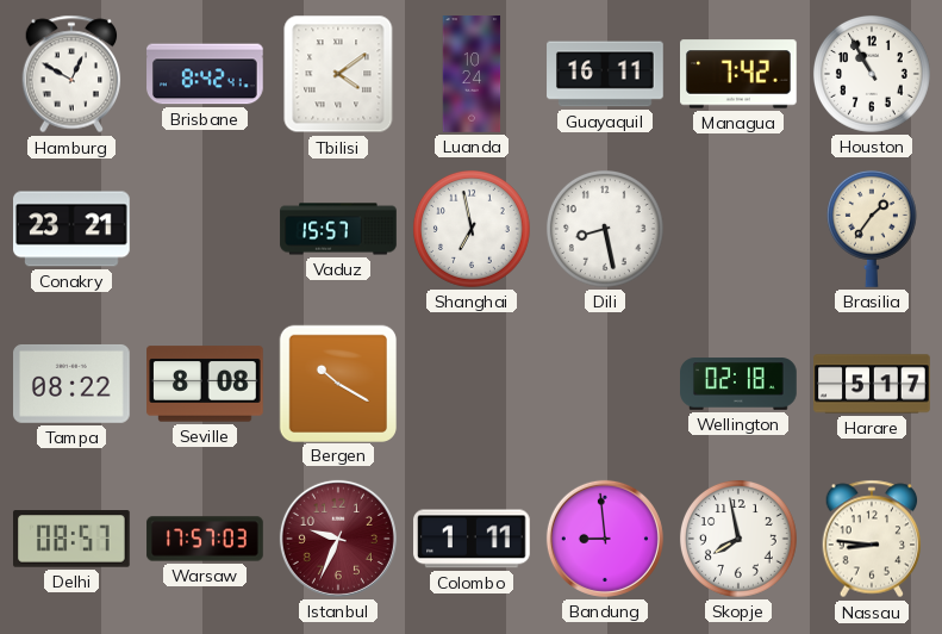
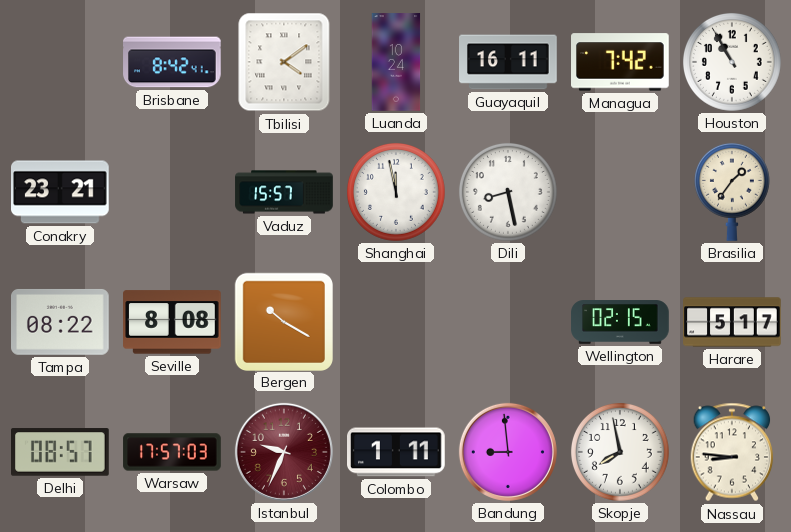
Hamburg: 12:50 -> none (71, 74)
Shanghai: 6:58 -> 11:58 (396, 192)
Wellington: 02:18 -> 02:15 (620, 322)
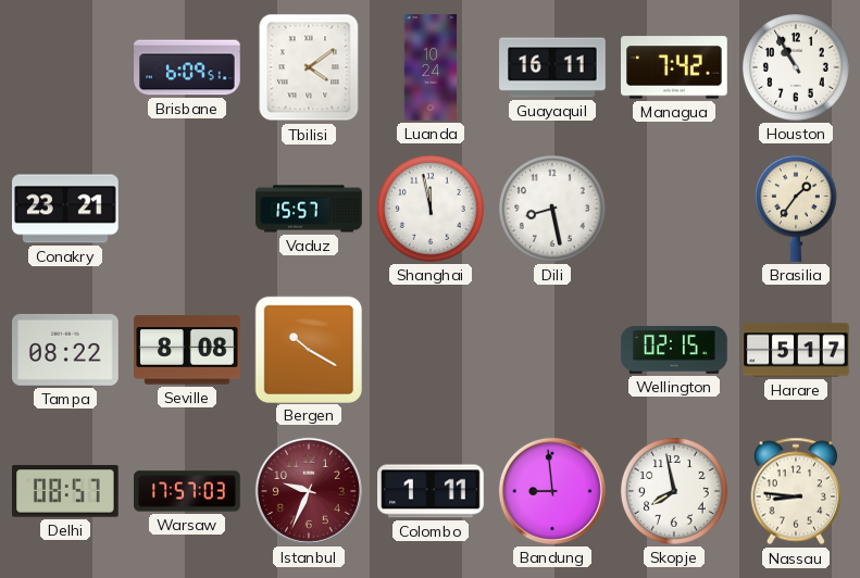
Brisbane: 8:42 -> 6:09 (187, 67)
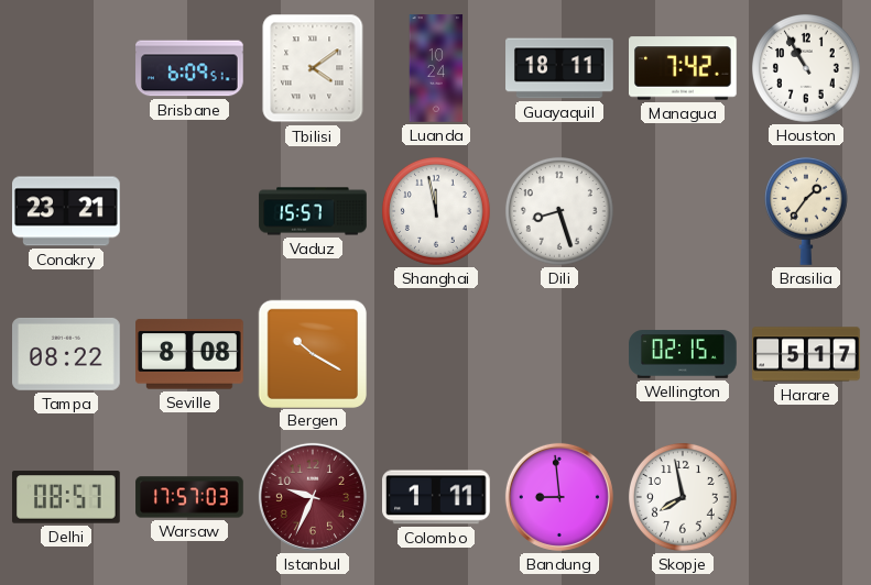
Guayaquil: 16:11 -> 18:11 (559, 68)
Dili: 8:28 -> 8:27 (559, 211)
Nassau: 8:46 -> none (796, 491)
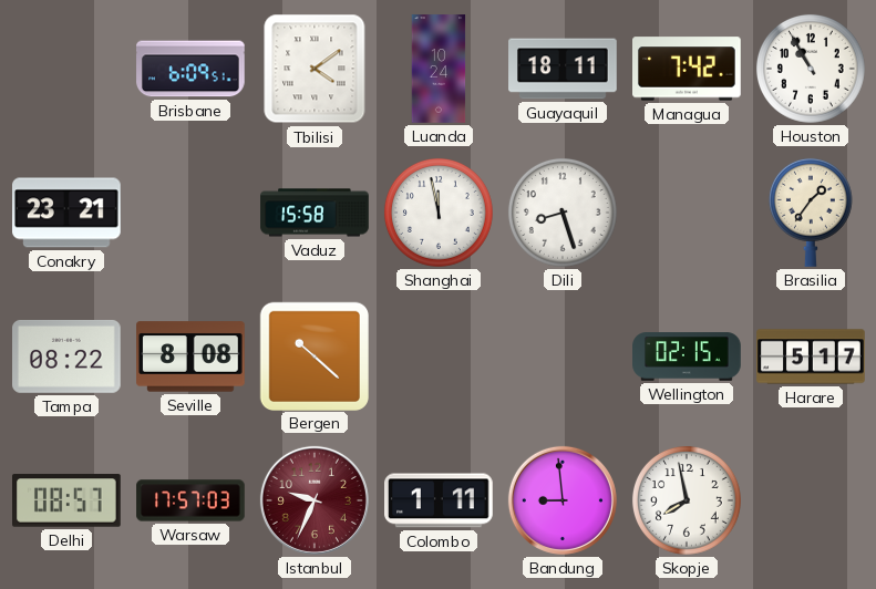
Vaduz: 15:57 -> 15:58 (315, 213)
Bergen: 10:20 -> 10:22 (313, 355)
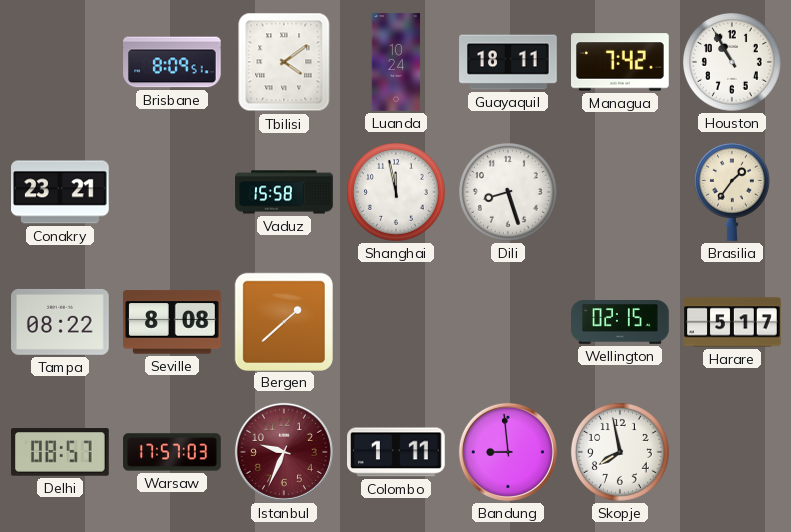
Brisbane: 6:09 -> 8:09 (172, 62)
Bergen: 10:22 -> 1:38 (283, 321)
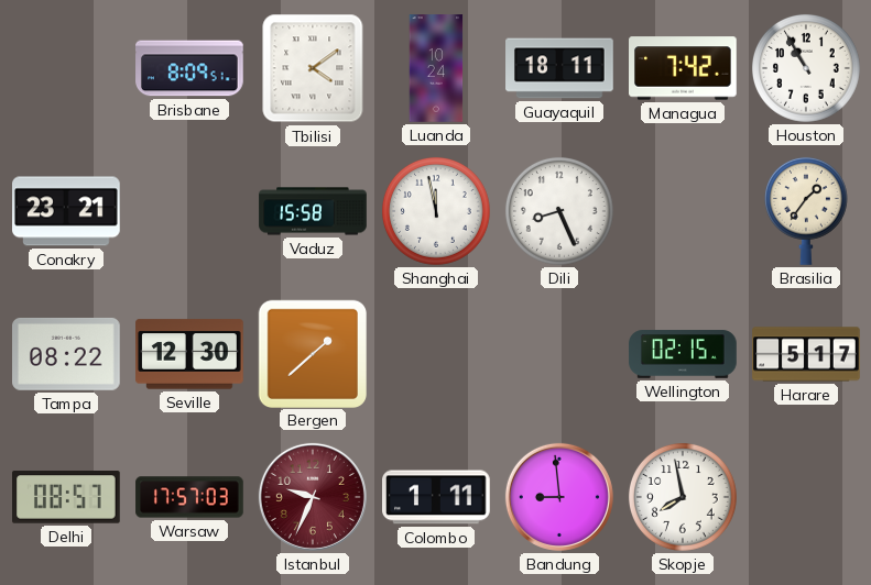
Dili: 8:27 -> 8:26 (559, 211)
Seville: 8:08 -> 12:30 (189, 354)
